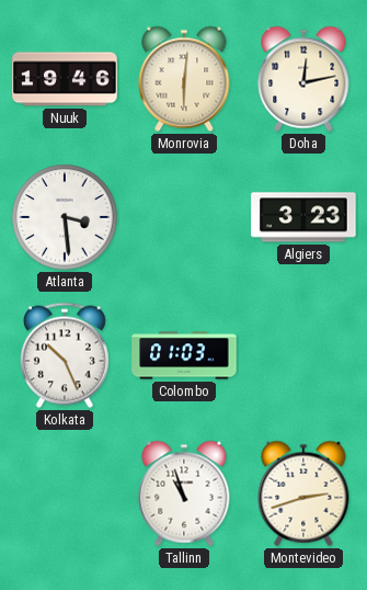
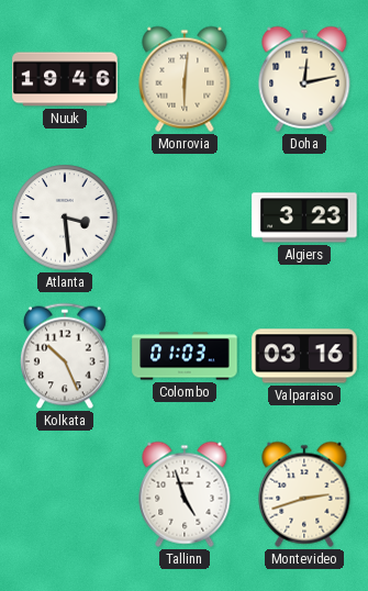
Valparaiso: none -> 03:16 (304, 356)
Tallinn: 10:57 -> 4:57 (185, 494)
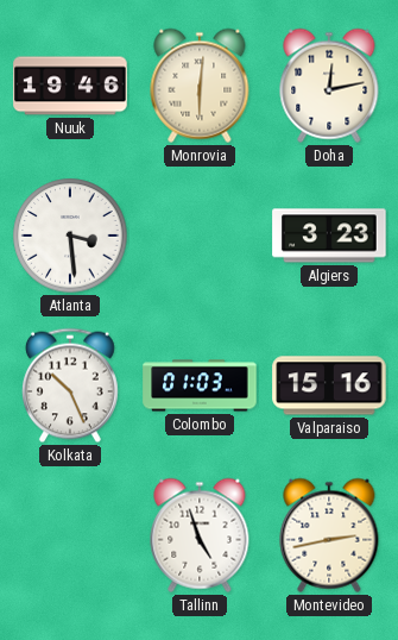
Valparaiso: 03:16 -> 15:16 (329, 385)
Montevideo: 2:42 -> 2:43 (329, 535)
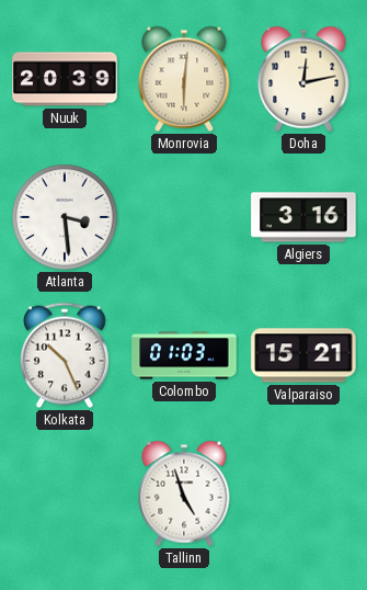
Nuuk: 19:46 -> 20:39 (65, 79)
Algiers: 3:23 -> 3:16 (303, 217)
Valparaiso: 15:16 -> 15:21 (303, 355)
Montevideo: 2:43 -> none (329, 535)
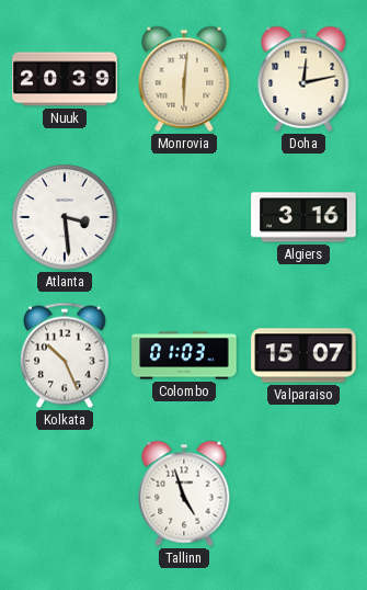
Valparaiso: 15:21 -> 15:07 (303, 355)
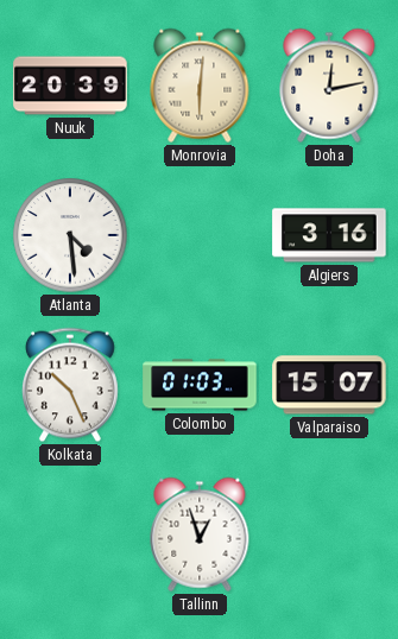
Atlanta: 3:29 -> 4:29 (70, 235)
Tallinn: 4:57 -> 12:57 (200, 534)
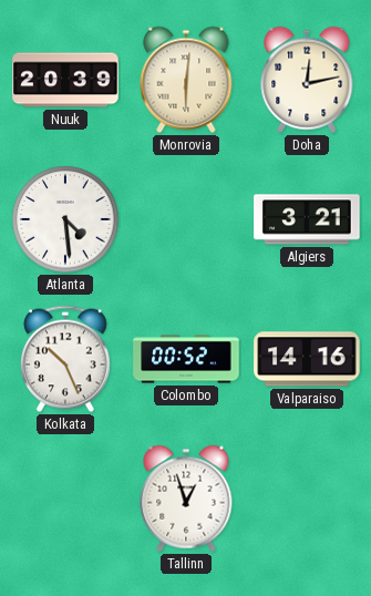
Algiers: 3:16 -> 3:21 (307, 219)
Colombo: 01:03 -> 00:52 (186, 359)
Valparaiso: 15:07 -> 14:16 (307, 359)
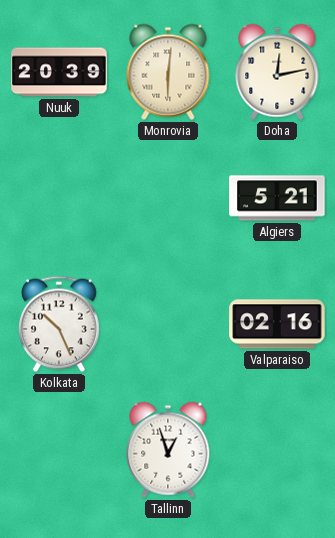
Atlanta: 4:29 -> none (65, 219)
Algiers: 3:21 -> 5:21 (277, 198)
Colombo: 00:52 -> none (186, 359)
Valparaiso: 14:16 -> 02:16 (277, 324)
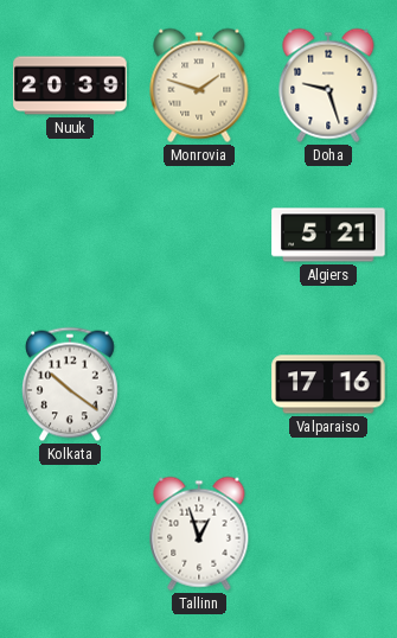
Monrovia: 6:01 -> 1:48 (199, 85)
Doha: 12:13 -> 9:27 (328, 85)
Kolkata: 10:26 -> 10:21 (70, 384)
Valparaiso: 02:16 -> 17:16 (328, 384)
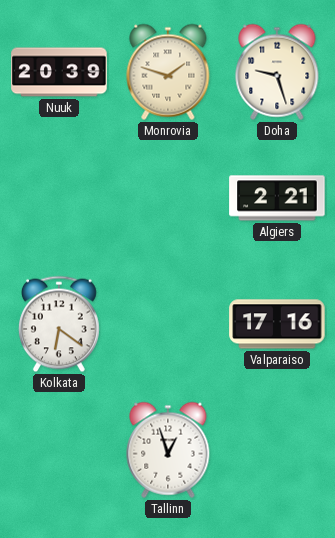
Algiers: 5:21 -> 2:21 (277, 198)
Kolkata: 10:21 -> 6:21 (59, 324)
